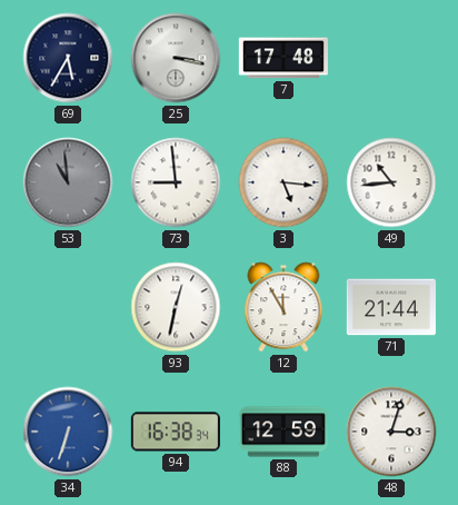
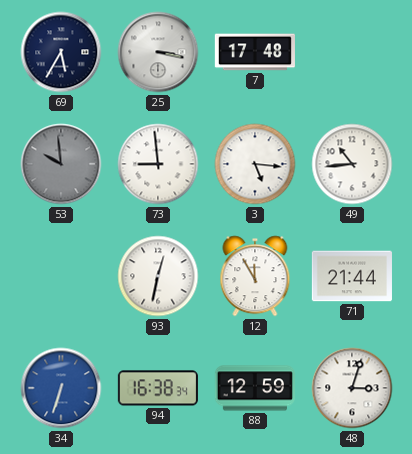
53: 10:59 -> 9:59 (61, 164)
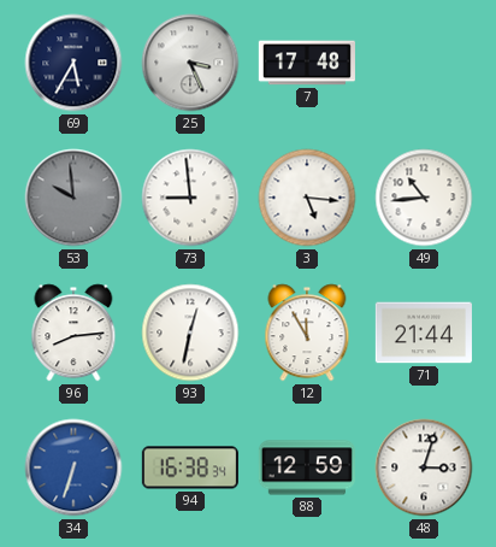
25: 3:17 -> 3:26 (190, 63)
96: none -> 8:14 (73, 333)
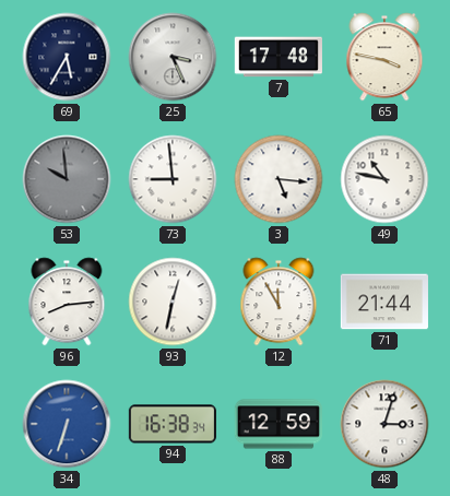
65: none -> 3:47 (384, 57)
49: 10:44 -> 10:47 (384, 179)
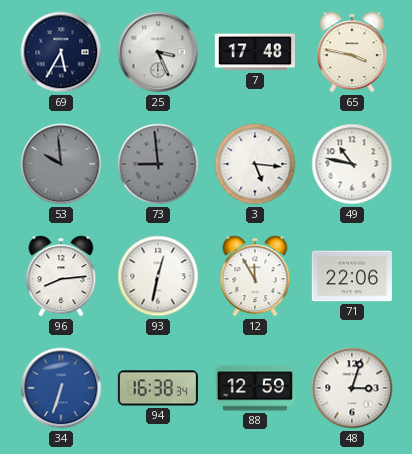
73 dial: white -> grey (158, 164)
71: 21:44 -> 22:06 (352, 276)
